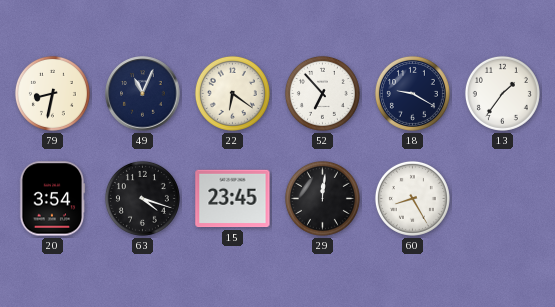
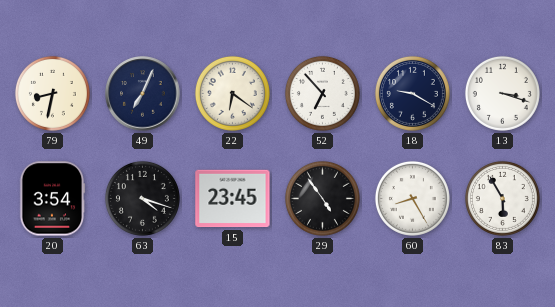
49: 11:04 -> 7:04 (143, 94)
13: 1:36 -> 3:18 (502, 93)
29: 12:01 -> 4:54 (322, 198)
83: none -> 5:55 (502, 198)
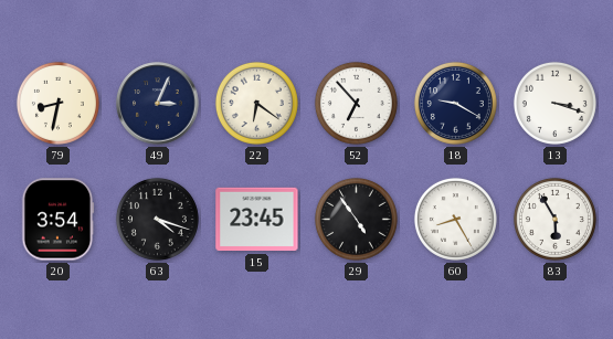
49: 7:04 -> 3:04 (158, 104)
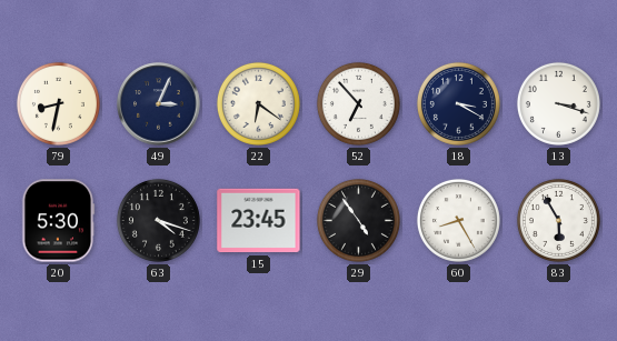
18: 9:20 -> 3:20 (458, 103)
20: 3:54 -> 5:30 (58, 221)
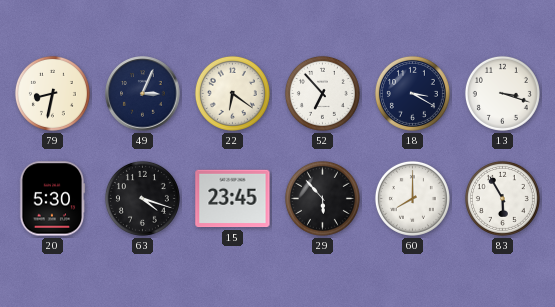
29: 4:54 -> 5:53 (322, 198)
60: 8:25 -> 8:00 (412, 198)
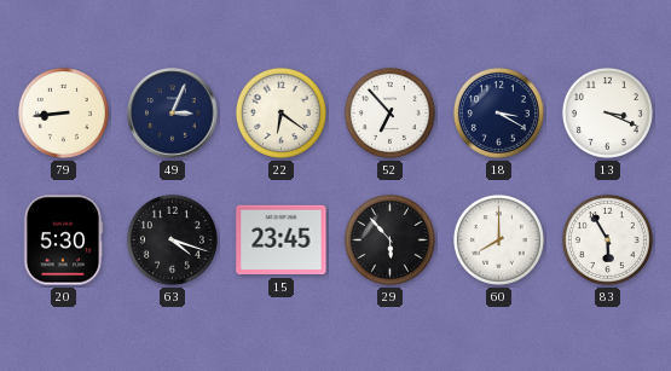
79: 8:32 -> 8:44 (63, 112)
13: 3:18 -> 3:19 (607, 112)
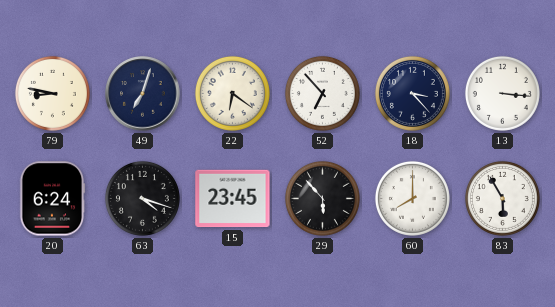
79: 8:44 -> 8:47 (52, 93)
49: 3:04 -> 7:03 (143, 94)
18: 3:20 -> 3:23 (412, 93)
13: 3:19 -> 3:16 (502, 93)
20: 5:30 -> 6:24 (52, 199)
